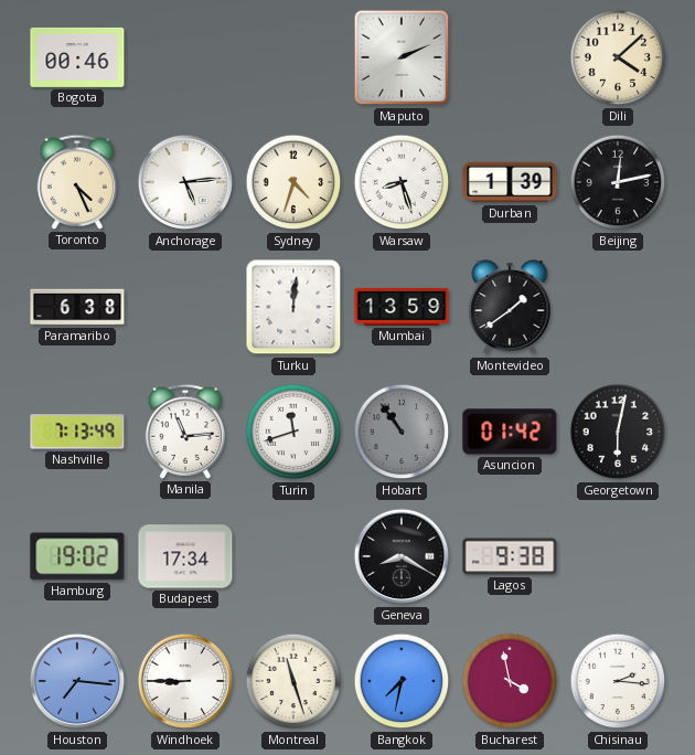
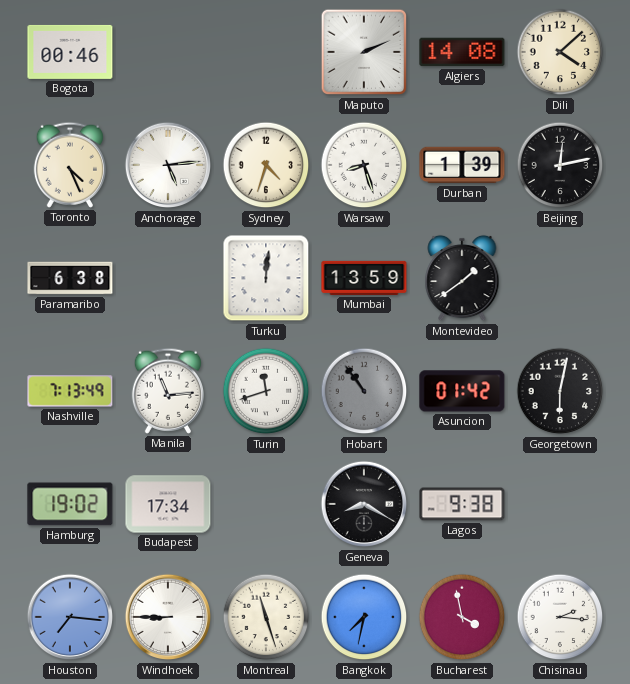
Algiers: none -> 14:08 (462, 52)
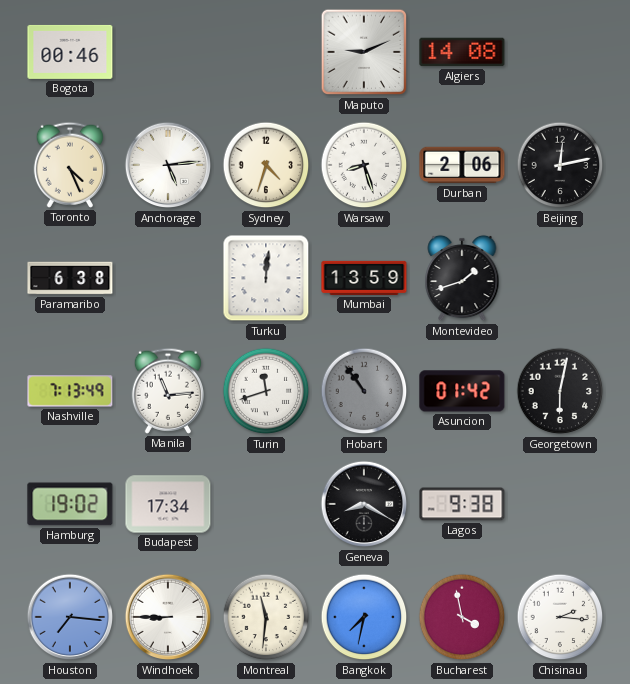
Maputo: 2:11 -> 9:11 (364, 52)
Dili: 4:08 -> none (560, 52)
Durban: 1:39 -> 2:06 (462, 165)
Montevideo: 1:39 -> 1:42 (462, 278)
Montreal: 11:27 -> 11:31 (266, 617)
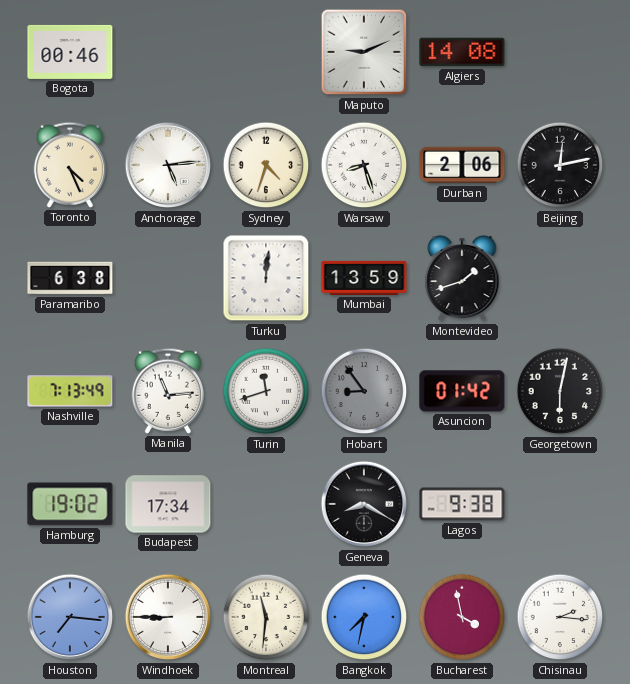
Hobart: 10:54 -> 8:54 (364, 391)
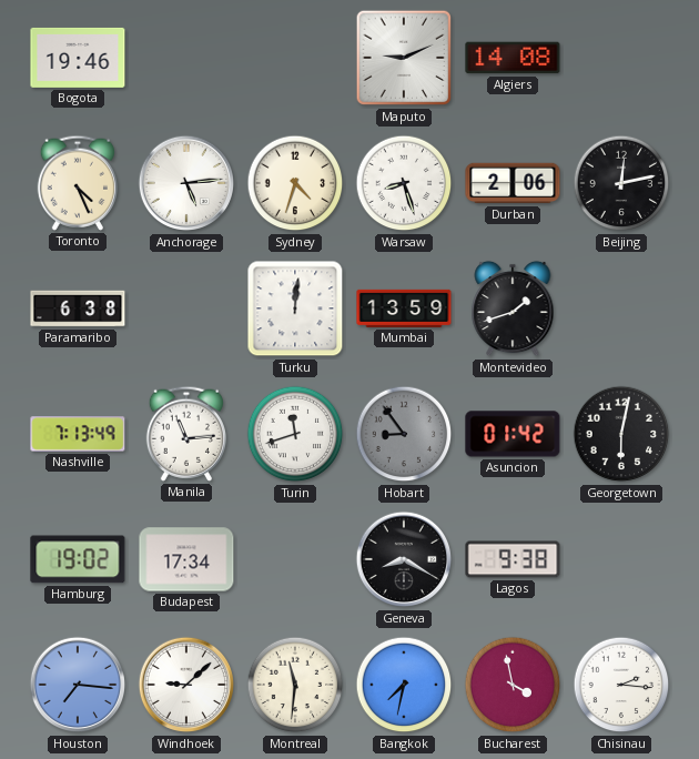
Bogota: 00:46 -> 19:46 (78, 58)
Windhoek: 8:45 -> 9:08 (186, 685)
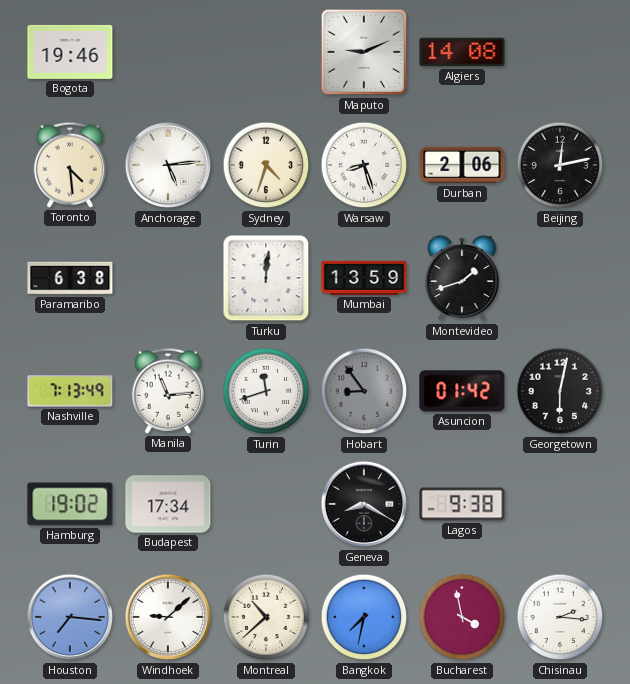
Toronto: 4:26 -> 4:29 (69, 165)
Montreal: 11:31 -> 10:38 (266, 617)
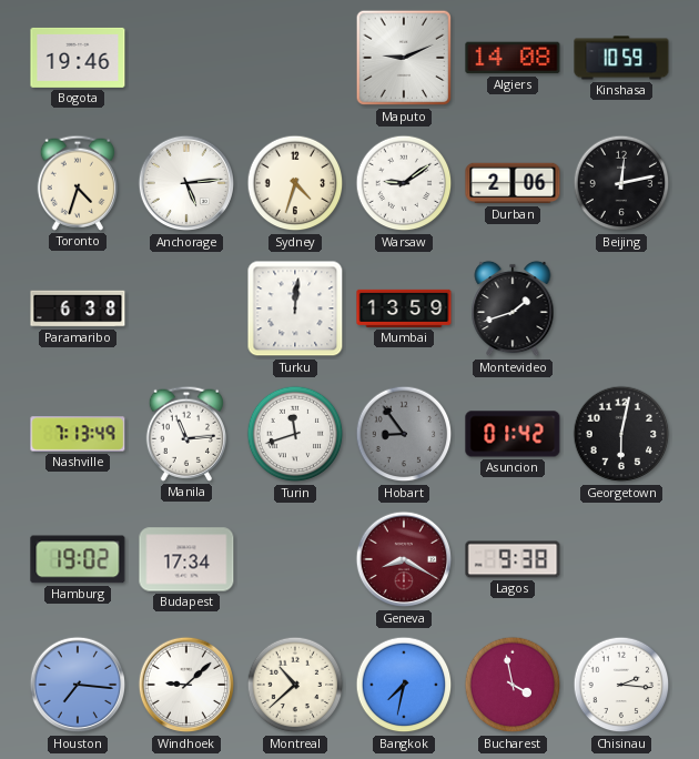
Kinshasa: none -> 10:59 (621, 58)
Toronto: 4:29 -> 4:33 (77, 183)
Warsaw: 8:27 -> 9:09 (404, 183)
Geneva dial: black -> burgundy (404, 559)
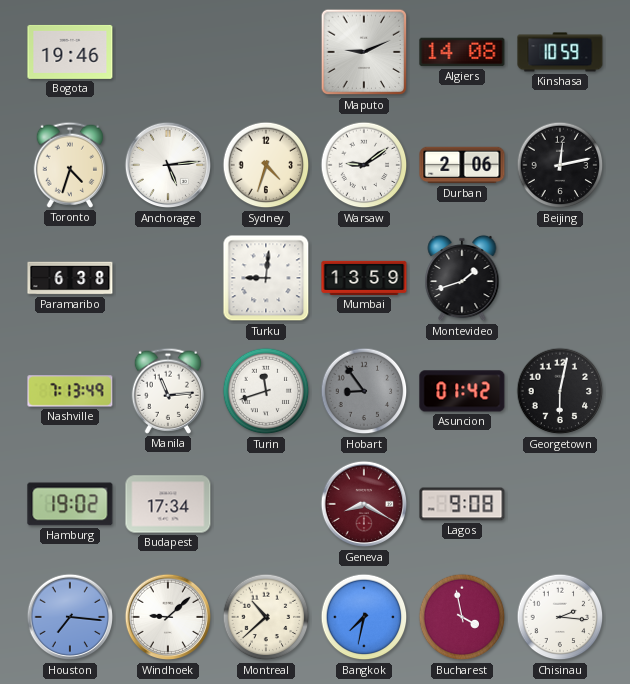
Turku: 12:01 -> 9:01 (266, 278)
Lagos: 9:38 -> 9:08 (462, 504)
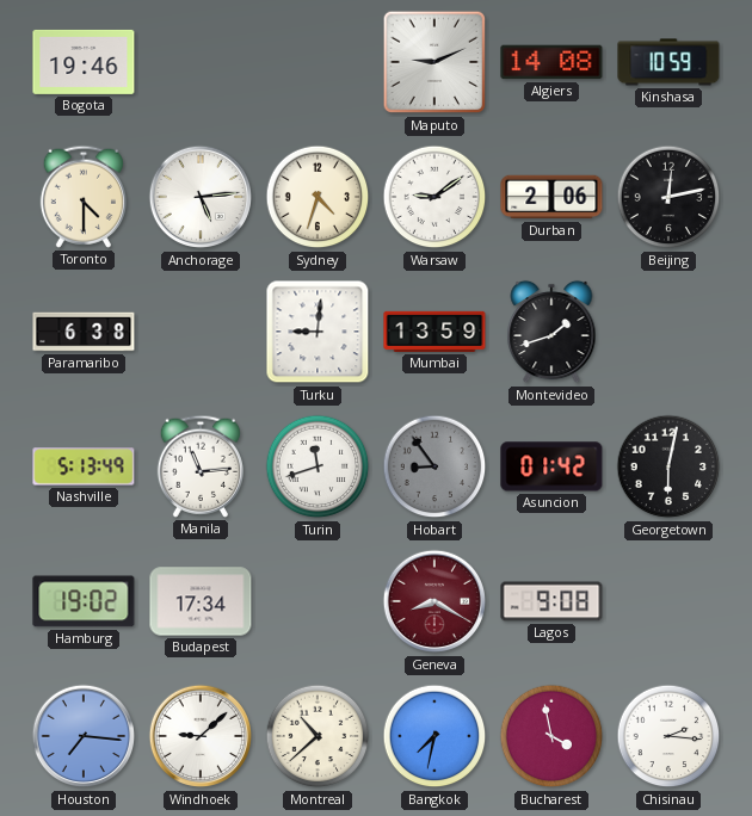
Toronto: 4:33 -> 4:30 (82, 197)
Nashville: 7:13 -> 5:13 (84, 466)
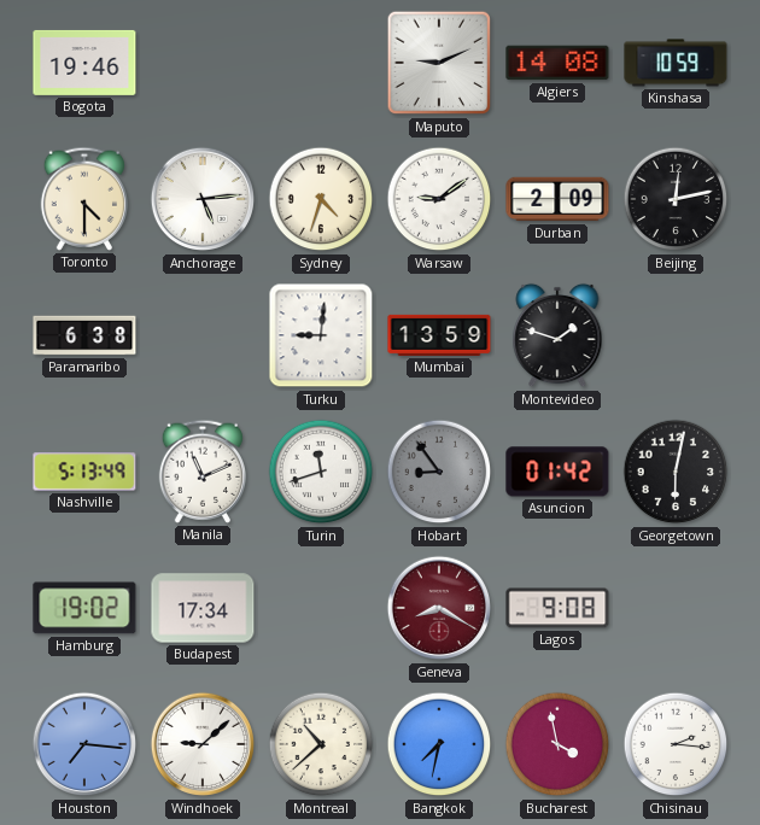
Durban: 2:06 -> 2:09 (557, 199)
Montevideo: 1:42 -> 1:48 (557, 335)
Manila: 11:14 -> 11:11 (201, 472)
